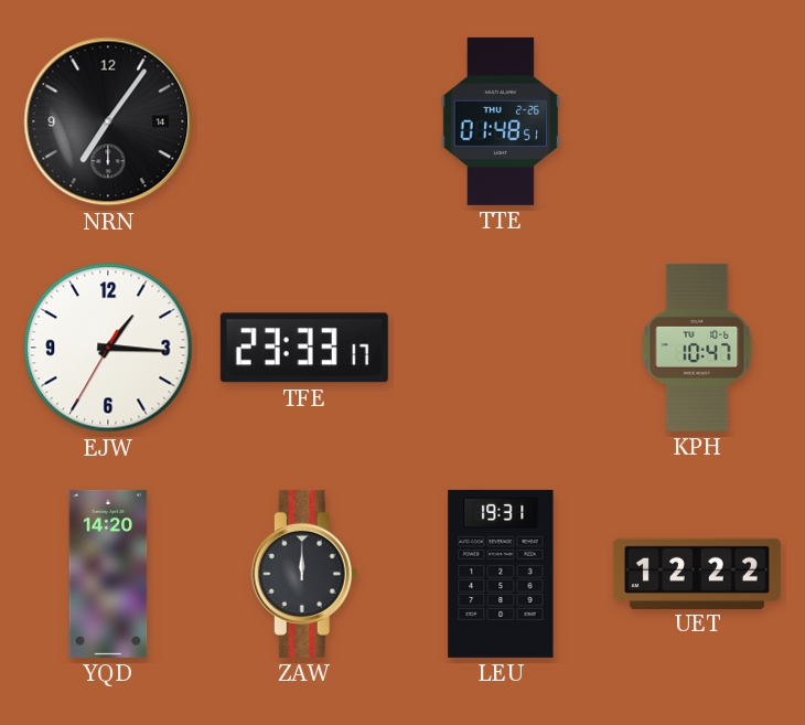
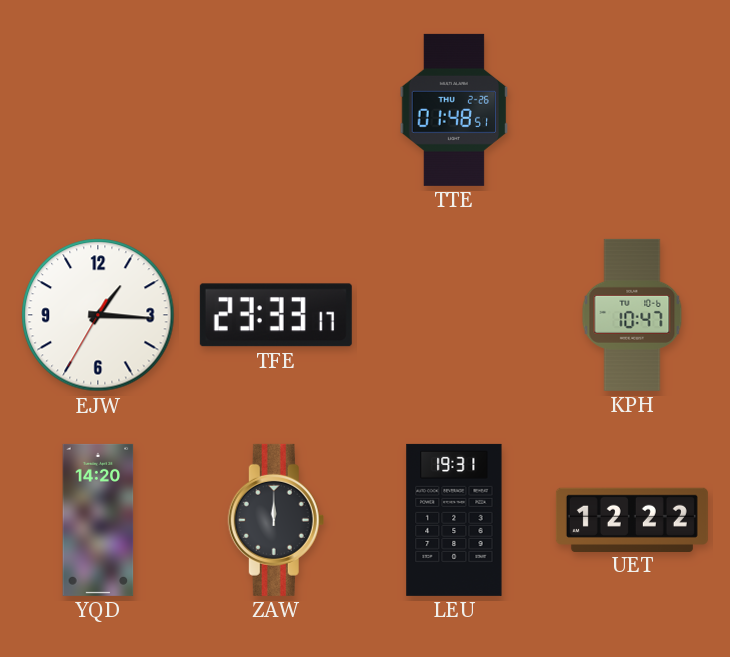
NRN: 7:06 -> none (108, 121)
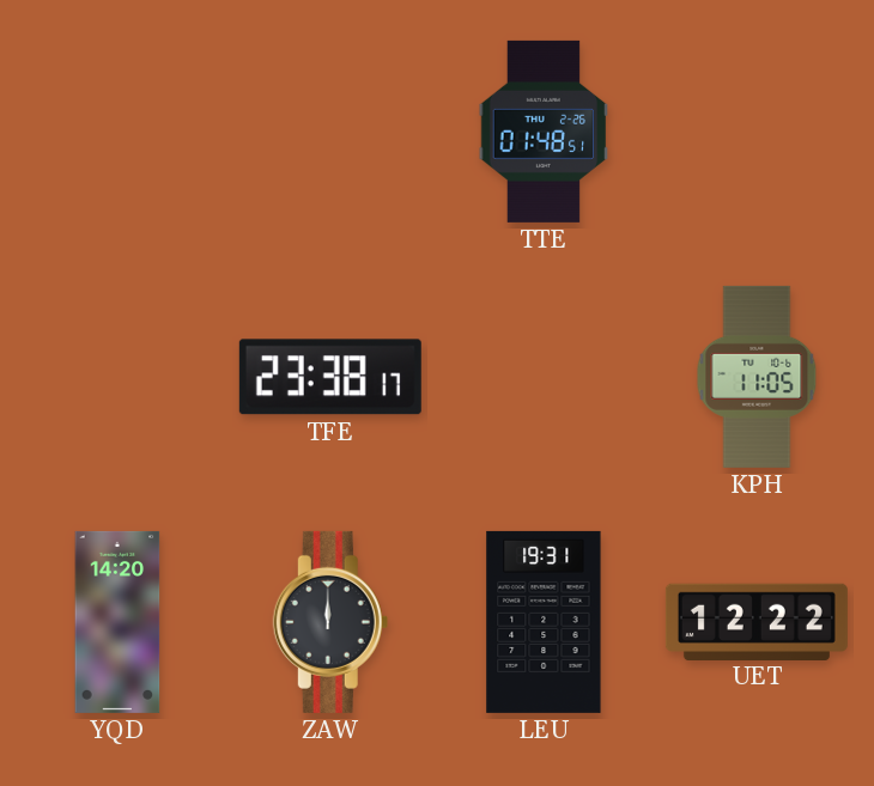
EJW: 1:15 -> none (98, 315)
TFE: 23:33 -> 23:38 (330, 377)
KPH: 10:47 -> 11:05 (757, 377)
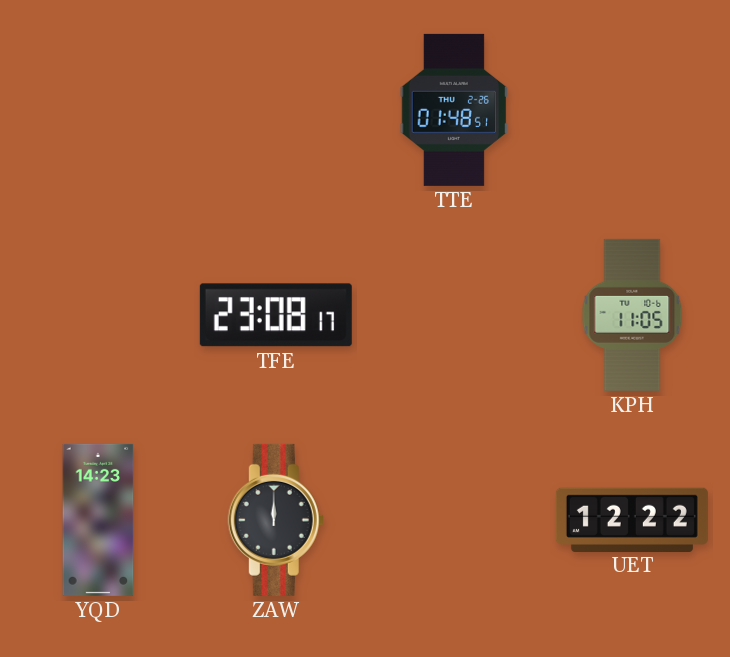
TFE: 23:38 -> 23:08 (276, 315)
YQD: 14:20 -> 14:23 (98, 520)
LEU: 19:31 -> none (544, 622)
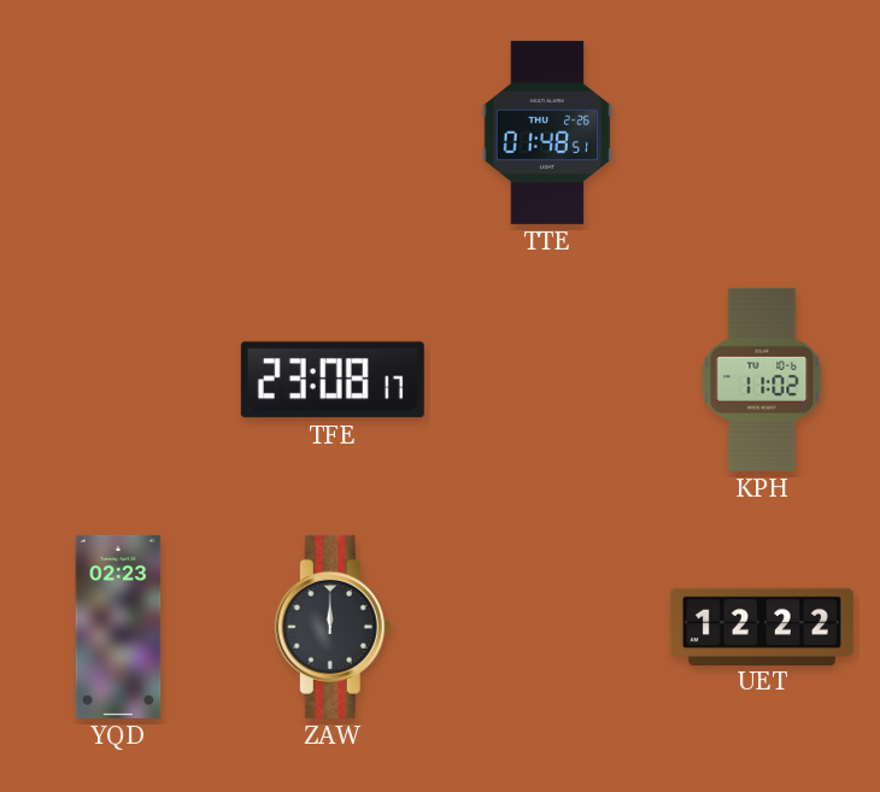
KPH: 11:05 -> 11:02 (762, 380)
YQD: 14:23 -> 02:23 (118, 627)
